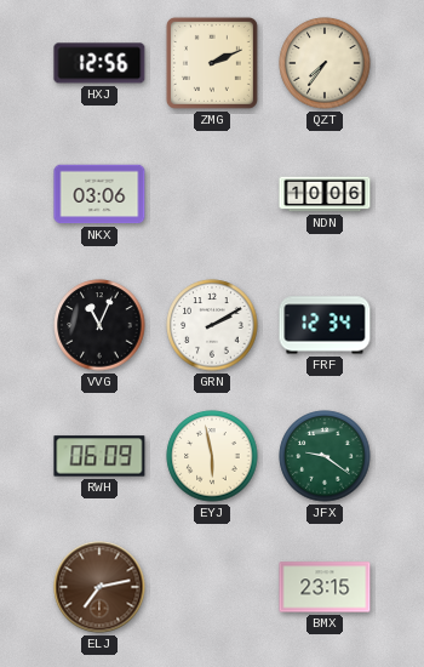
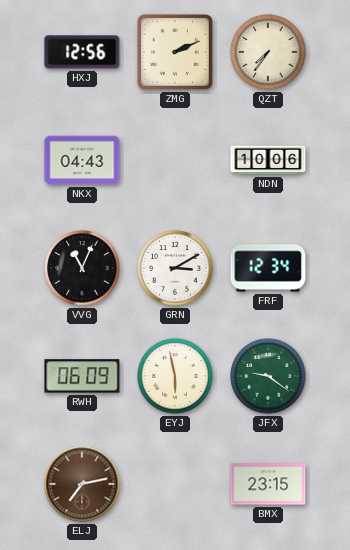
NKX: 03:06 -> 04:43 (82, 160)
GRN: 2:10 -> 3:10 (175, 268)
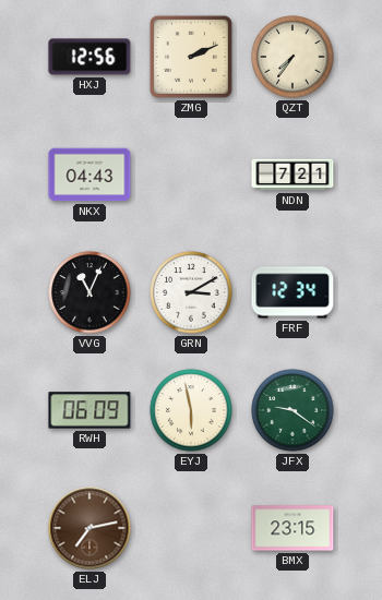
NDN: 10:06 -> 7:21 (293, 175)
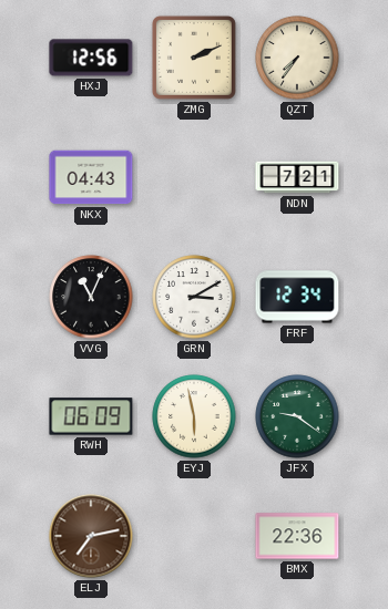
BMX: 23:15 -> 22:36 (297, 536)
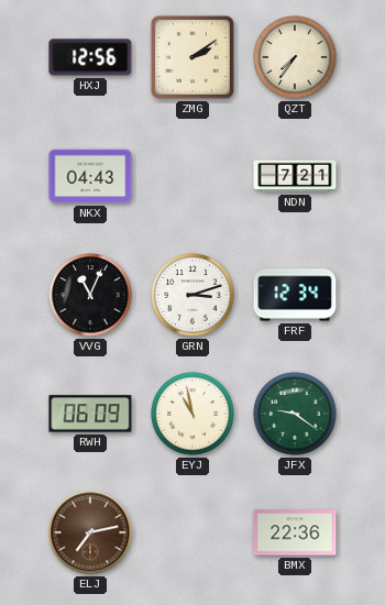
ZMG: 2:11 -> 2:09 (193, 57)
GRN: 3:10 -> 3:12 (193, 295)
EYJ: 5:58 -> 10:58 (193, 414)
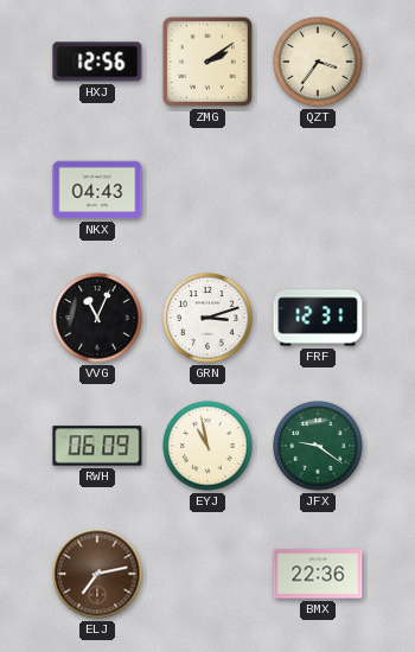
QZT: 7:36 -> 3:36 (318, 62)
NDN: 7:21 -> none (295, 176)
FRF: 12:34 -> 12:31 (318, 318)
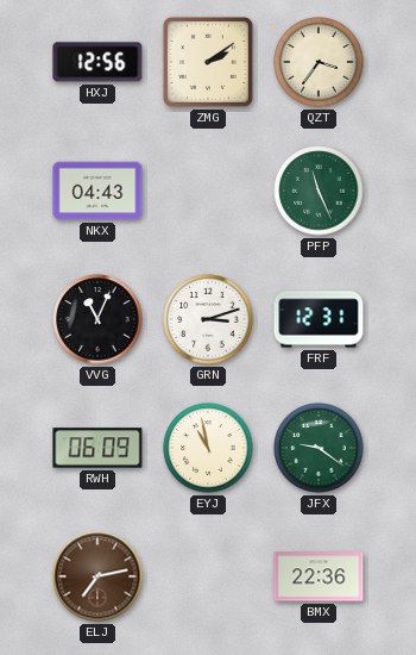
PFP: none -> 11:26 (319, 191)
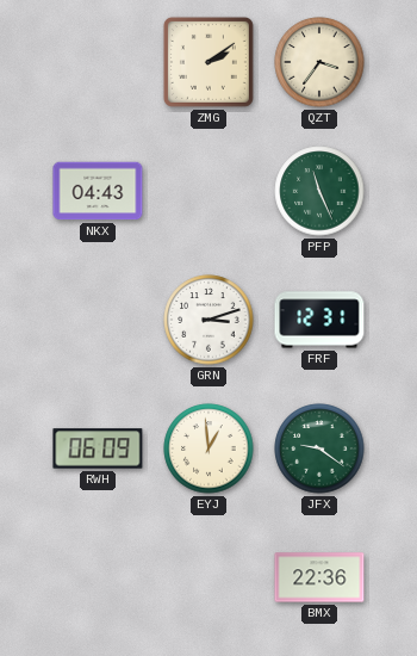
HXJ: 12:56 -> none (97, 62)
VVG: 11:04 -> none (97, 319)
EYJ: 10:58 -> 12:59 (208, 448)
ELJ: 7:13 -> none (97, 576)
